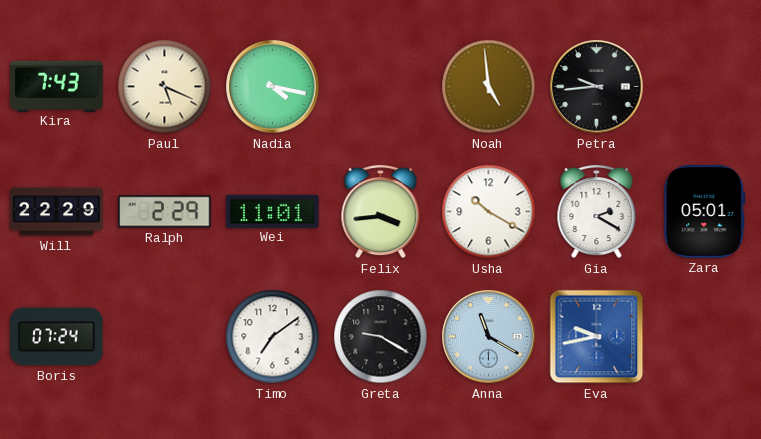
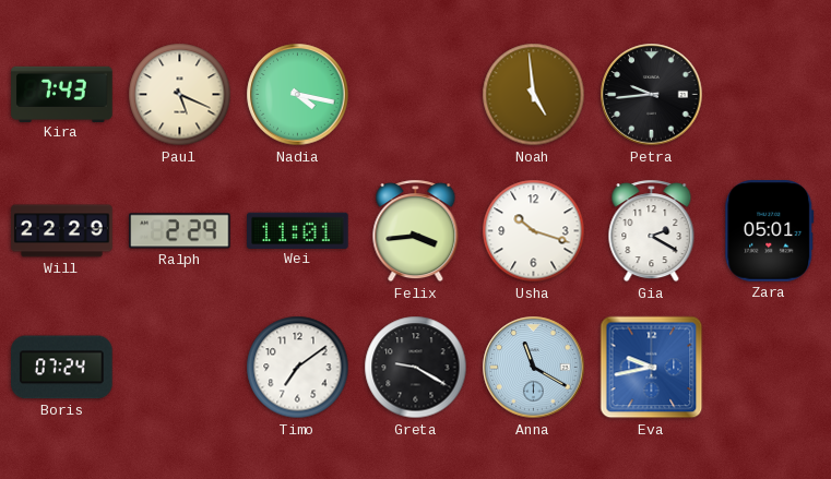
Usha: 10:20 -> 10:18 (534, 231)
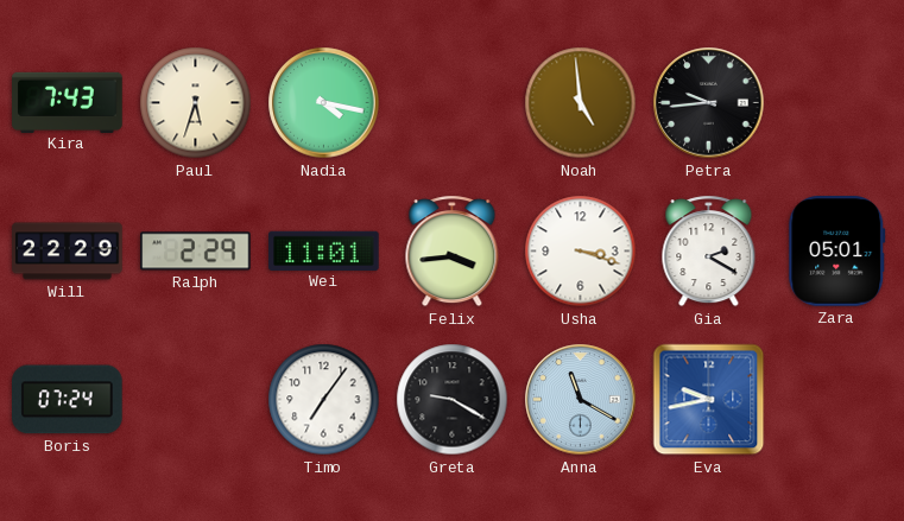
Paul: 5:19 -> 5:33 (196, 103)
Usha: 10:18 -> 3:18 (581, 252)
Timo: 7:09 -> 7:06 (324, 400)
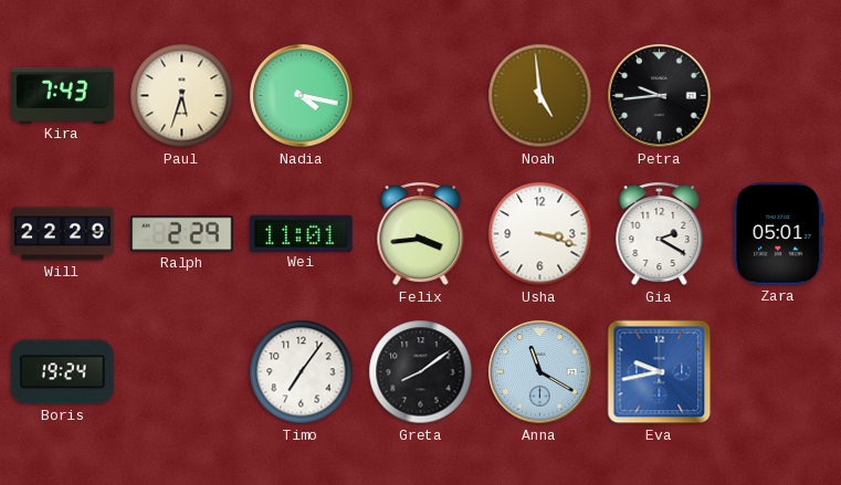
Boris: 07:24 -> 19:24 (63, 372)
Greta: 9:20 -> 8:09 (421, 372)
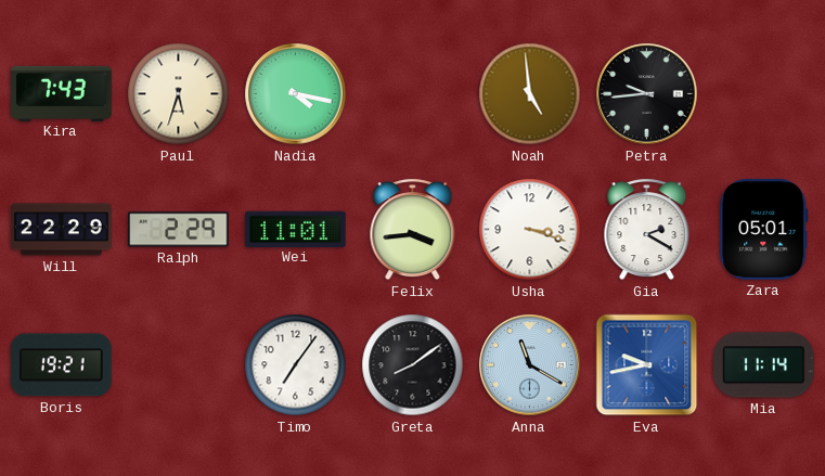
Boris: 19:24 -> 19:21 (62, 365)
Mia: none -> 11:14 (764, 365)
